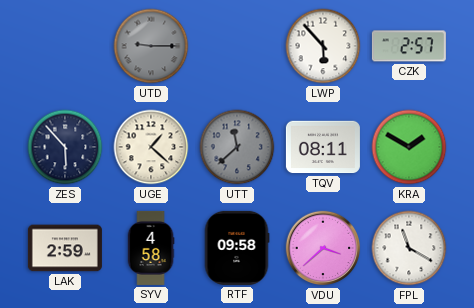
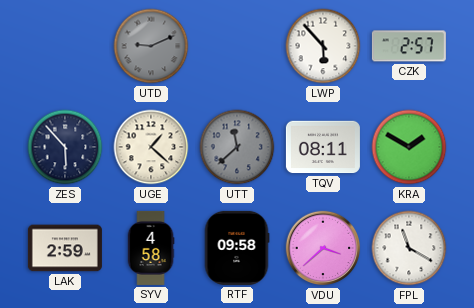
UTD: 9:15 -> 9:11 (151, 46)
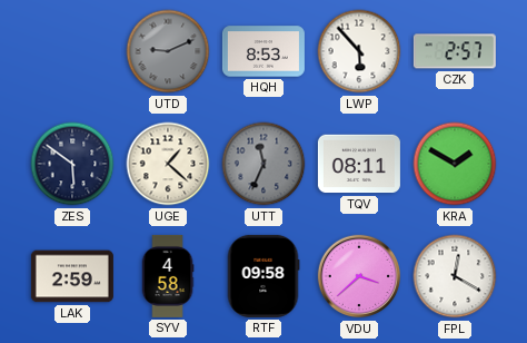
HQH: none -> 8:53 (263, 51)
ZES: 5:53 -> 5:51 (72, 164)
UTT: 11:38 -> 11:34 (263, 164)
FPL: 11:20 -> 12:20 (455, 276)
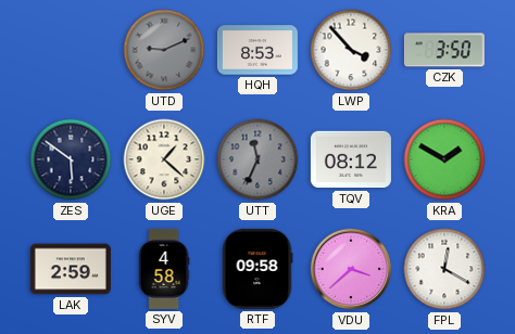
LWP: 5:53 -> 3:53 (351, 50)
CZK: 2:57 -> 3:50 (444, 50)
TQV: 08:11 -> 08:12 (351, 159)
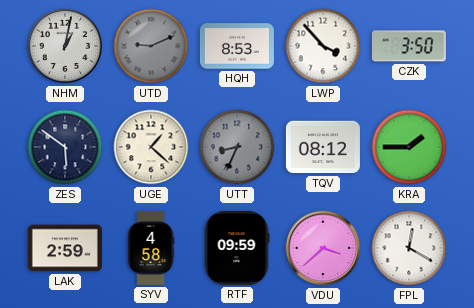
NHM: none -> 1:02 (65, 46)
UTT: 11:34 -> 8:34 (237, 147)
KRA: 1:50 -> 1:45 (409, 147)
RTF: 09:58 -> 09:59 (237, 248)
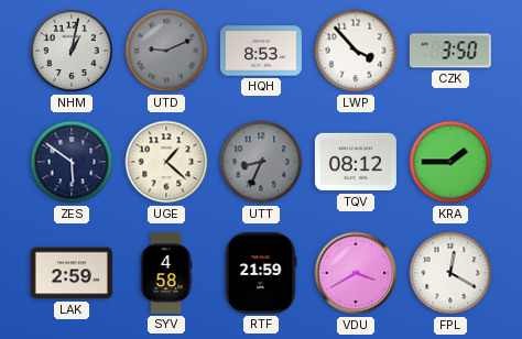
RTF: 09:59 -> 21:59 (261, 273)
VDU: 3:38 -> 3:40 (356, 273)
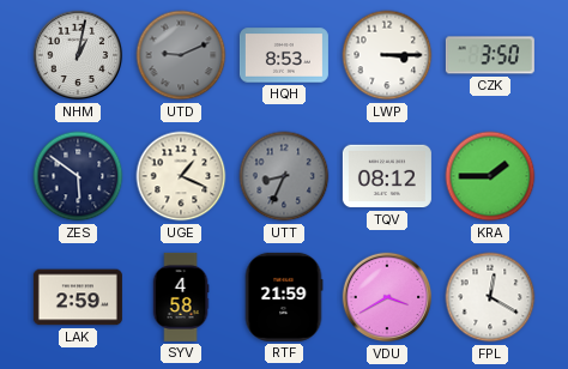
LWP: 3:53 -> 3:15 (387, 55)
UGE: 1:22 -> 1:19 (181, 176)
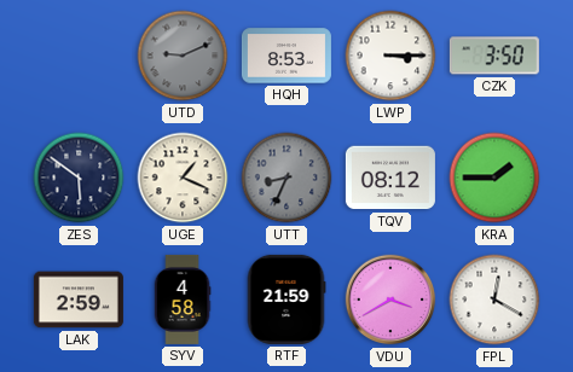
NHM: 1:02 -> none (78, 55)
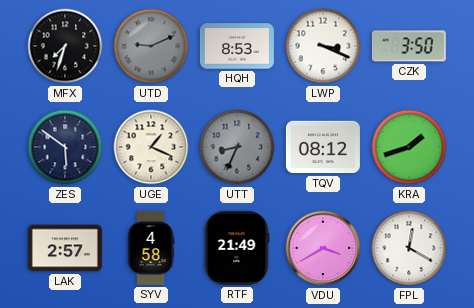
MFX: none -> 7:33 (65, 46)
LWP: 3:15 -> 3:19 (323, 46)
KRA: 1:45 -> 1:42 (409, 147)
LAK: 2:59 -> 2:57 (65, 248)
RTF: 21:59 -> 21:49 (237, 248)
